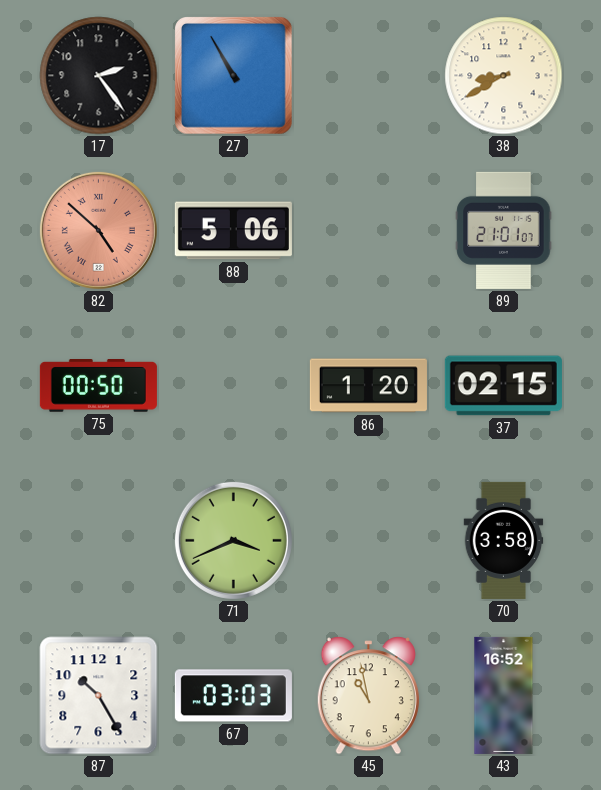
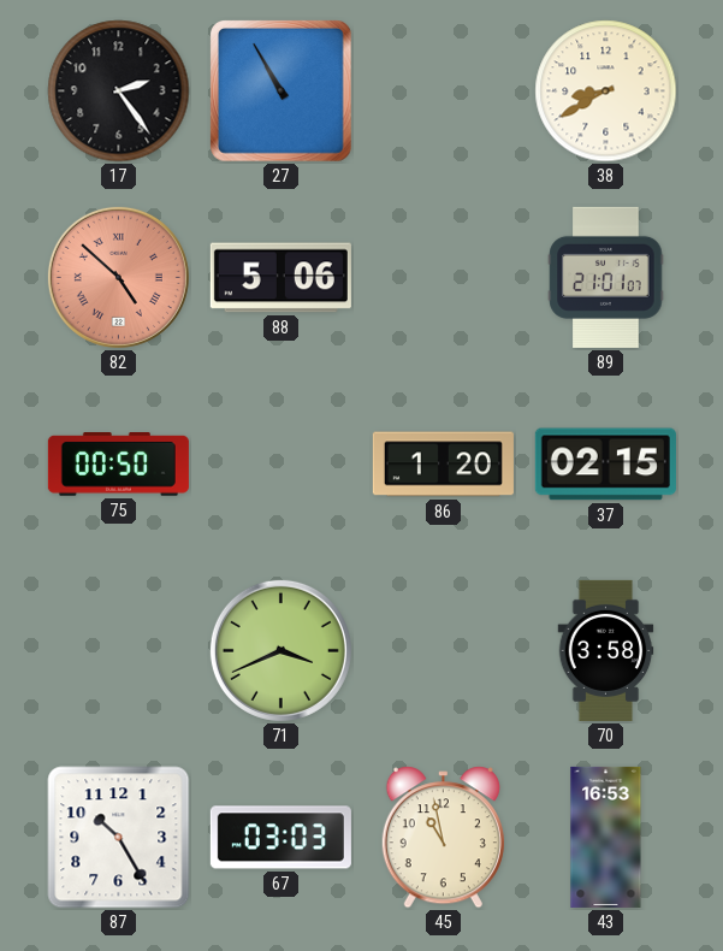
43: 16:52 -> 16:53 (606, 837)
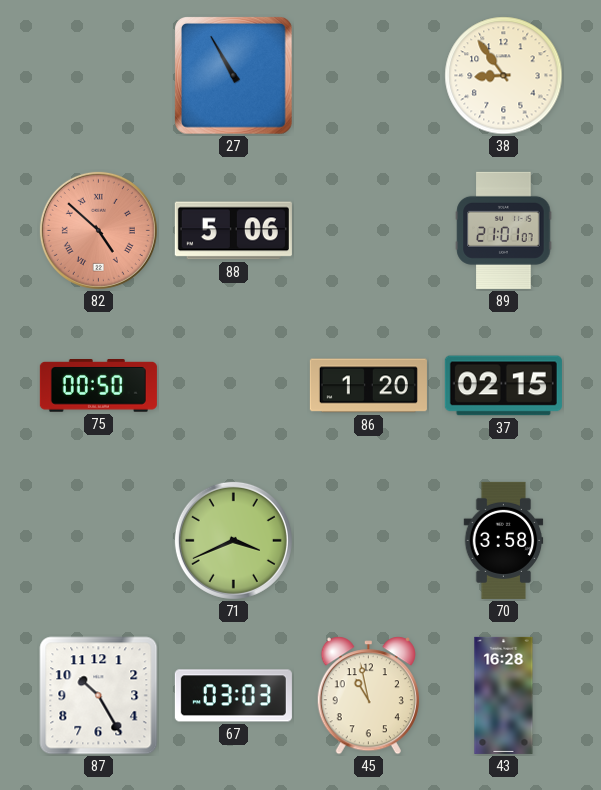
17: 2:24 -> none (119, 91)
38: 8:40 -> 8:54 (504, 76)
43: 16:53 -> 16:28 (504, 695)
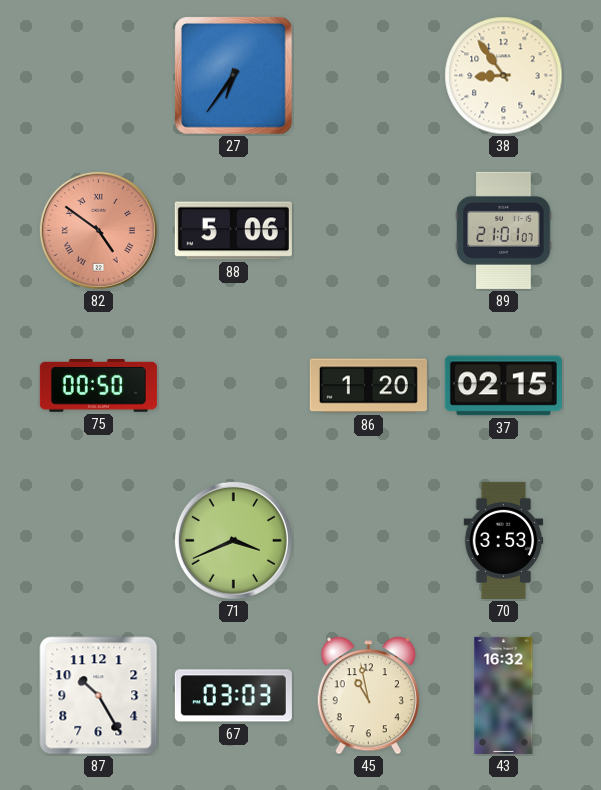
27: 10:55 -> 6:36 (234, 76)
82: 4:52 -> 4:51 (98, 230)
70: 3:58 -> 3:53 (504, 540)
43: 16:28 -> 16:32 (504, 695)
